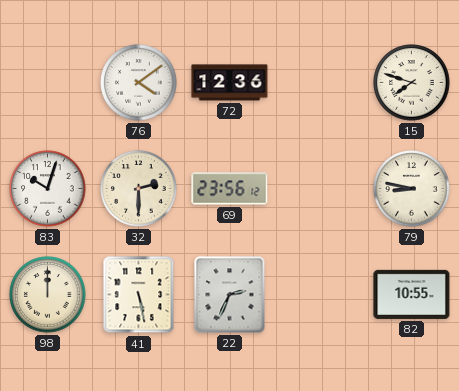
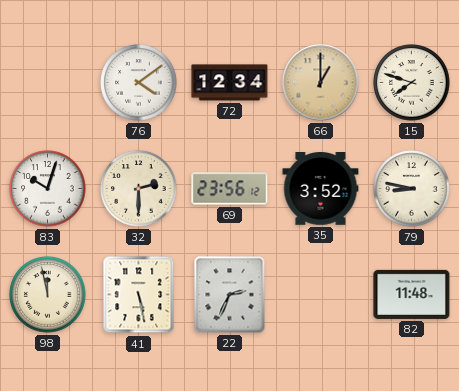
72: 12:36 -> 12:34 (230, 83)
66: none -> 1:00 (321, 83)
35: none -> 3:52 (321, 189)
98: 12:00 -> 11:58 (48, 295)
82: 10:55 -> 11:48 (412, 294)
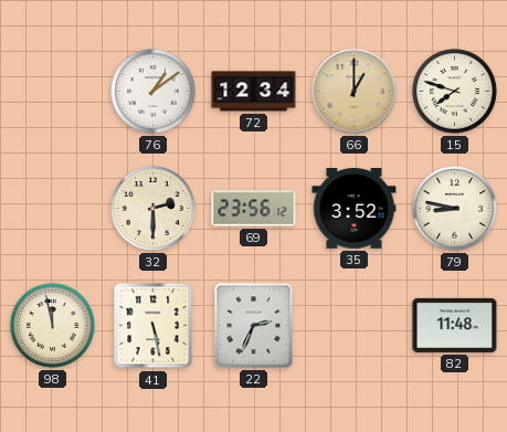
76: 4:09 -> 1:09 (154, 92)
83: 10:03 -> none (48, 189)
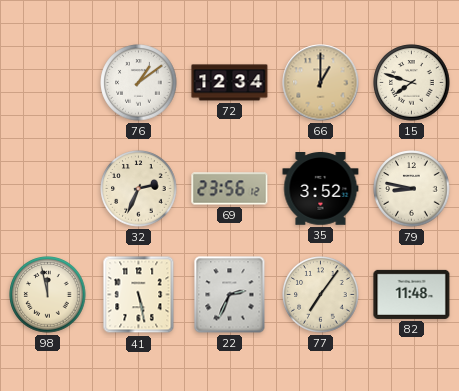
32: 2:30 -> 2:34 (139, 189)
77: none -> 7:06 (321, 295)
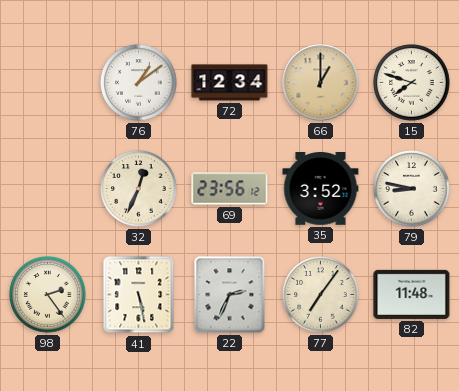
32: 2:34 -> 12:34 (139, 189)
98: 11:58 -> 2:24 (48, 295)
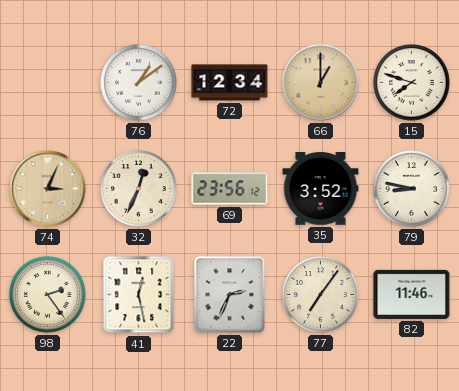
74: none -> 3:04 (48, 189)
41: 5:28 -> 12:28 (139, 295)
82: 11:48 -> 11:46 (412, 294)
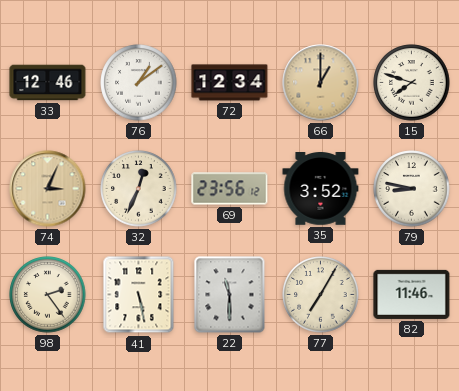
33: none -> 12:46 (48, 83)
41: 12:28 -> 5:28 (139, 295)
22: 2:34 -> 11:30 (230, 295)
77: 7:06 -> 7:05 (321, 295)
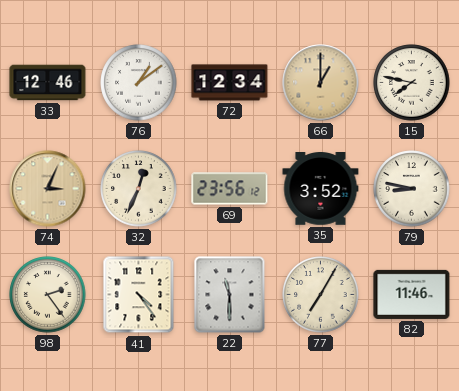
15: 7:48 -> 7:47 (412, 83)
41: 5:28 -> 4:24 (139, 295)
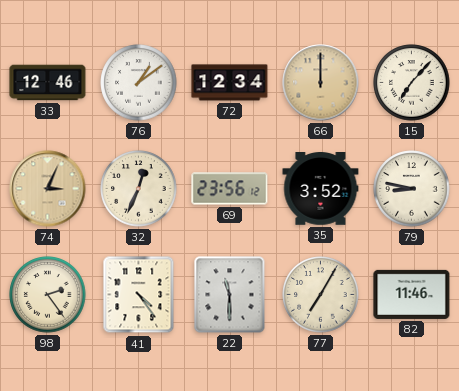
66: 1:00 -> 12:00 (321, 83)
15: 7:47 -> 7:07 (412, 83)
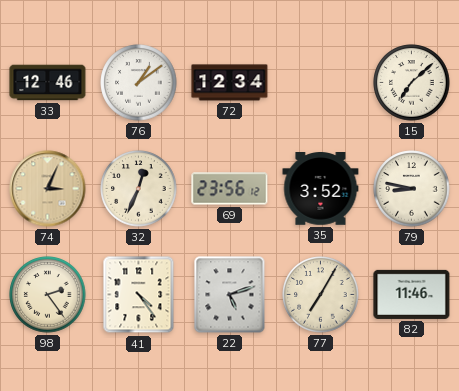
66: 12:00 -> none (321, 83)
15: 7:07 -> 7:08 (412, 83)
22: 11:30 -> 5:12 (230, 295)
